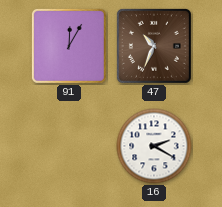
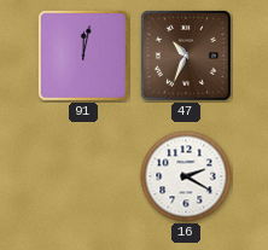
91: 12:05 -> 12:02 (83, 56)
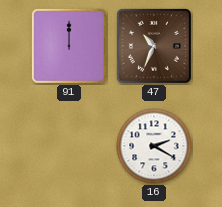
91: 12:02 -> 12:00 (69, 46)
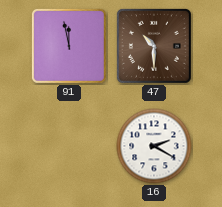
91: 12:00 -> 11:58 (69, 46)
47: 10:34 -> 10:30 (154, 46)
